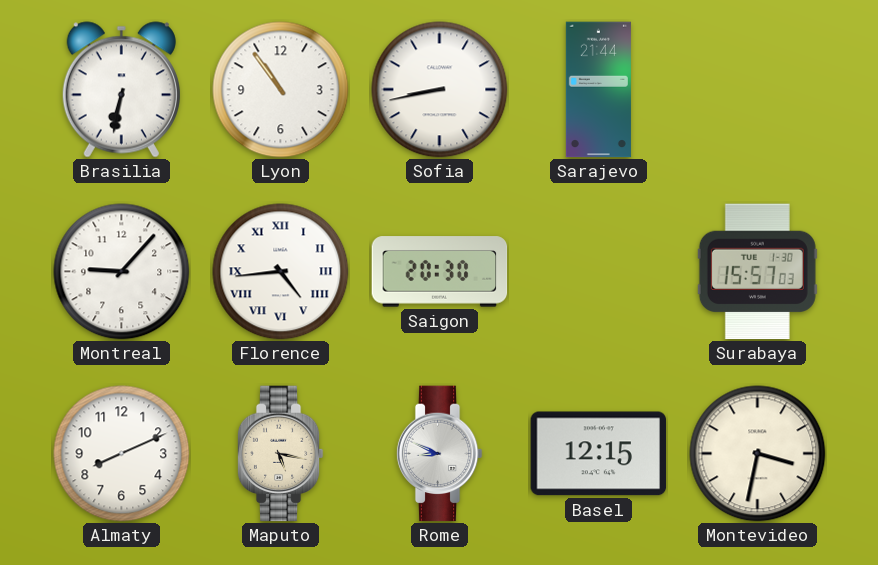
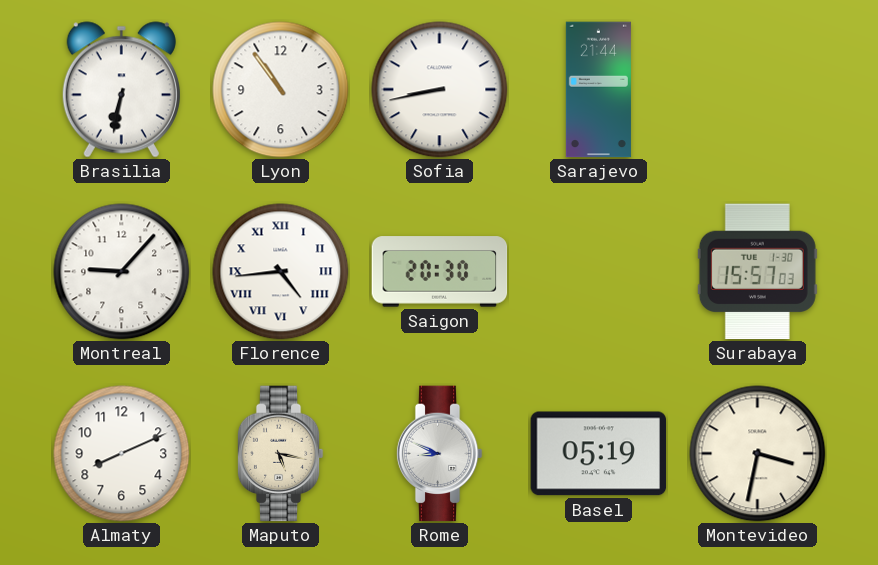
Basel: 12:15 -> 05:19 (599, 454)
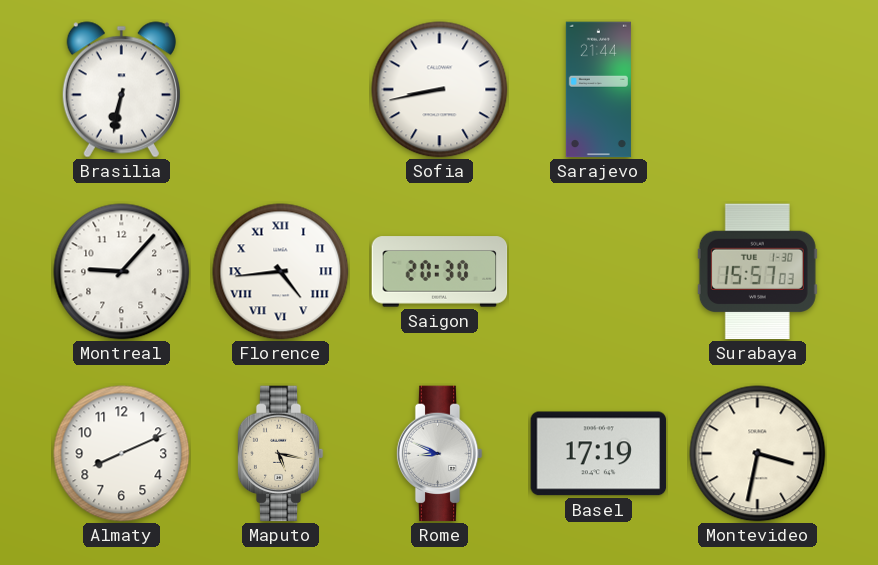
Lyon: 10:54 -> none (281, 90)
Basel: 05:19 -> 17:19 (599, 454)
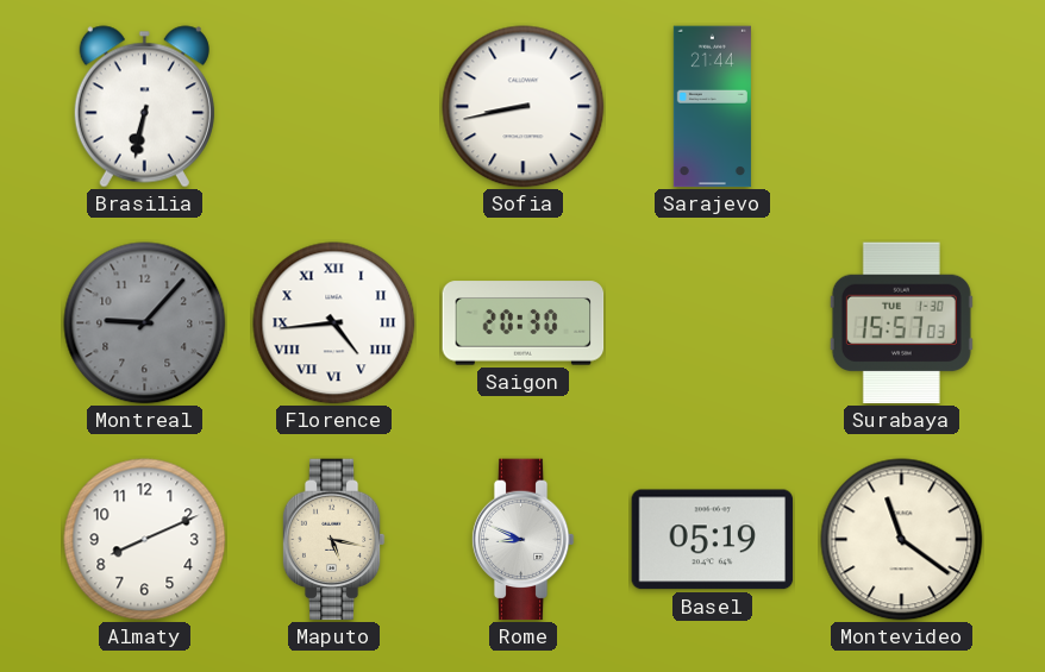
Montreal dial: white -> grey (145, 324)
Basel: 17:19 -> 05:19 (713, 540)
Montevideo: 3:32 -> 11:21 (902, 540)
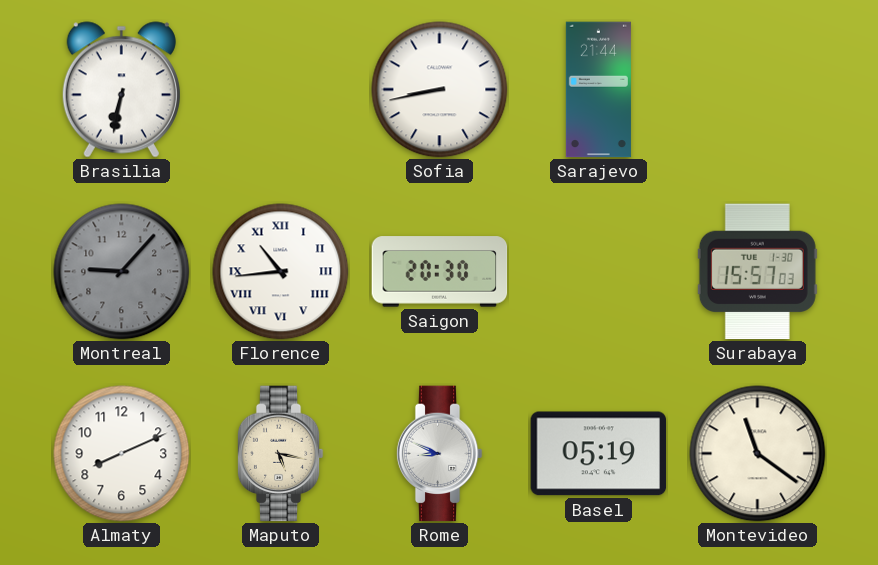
Florence: 4:44 -> 10:44 (281, 272)
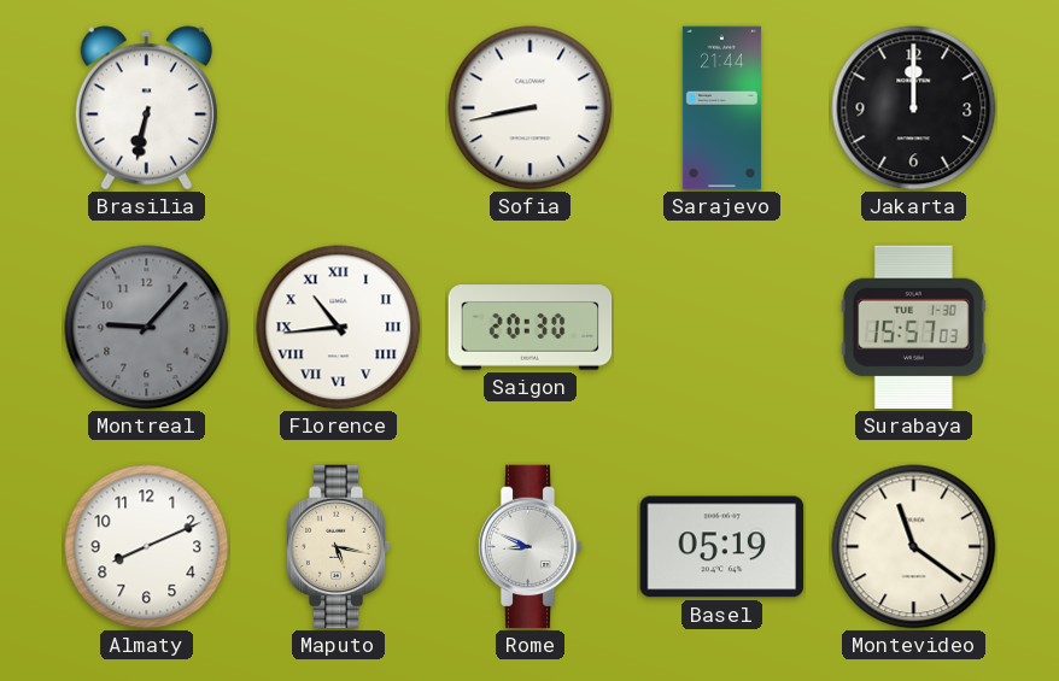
Jakarta: none -> 12:00 (914, 108)
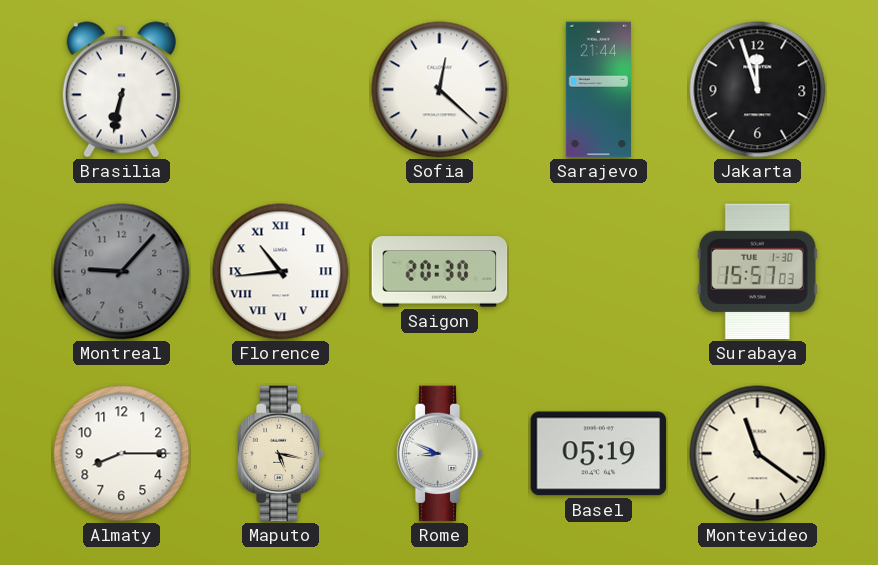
Sofia: 8:43 -> 12:22 (440, 90)
Jakarta: 12:00 -> 11:57 (758, 90)
Almaty: 8:11 -> 8:15 (122, 454)
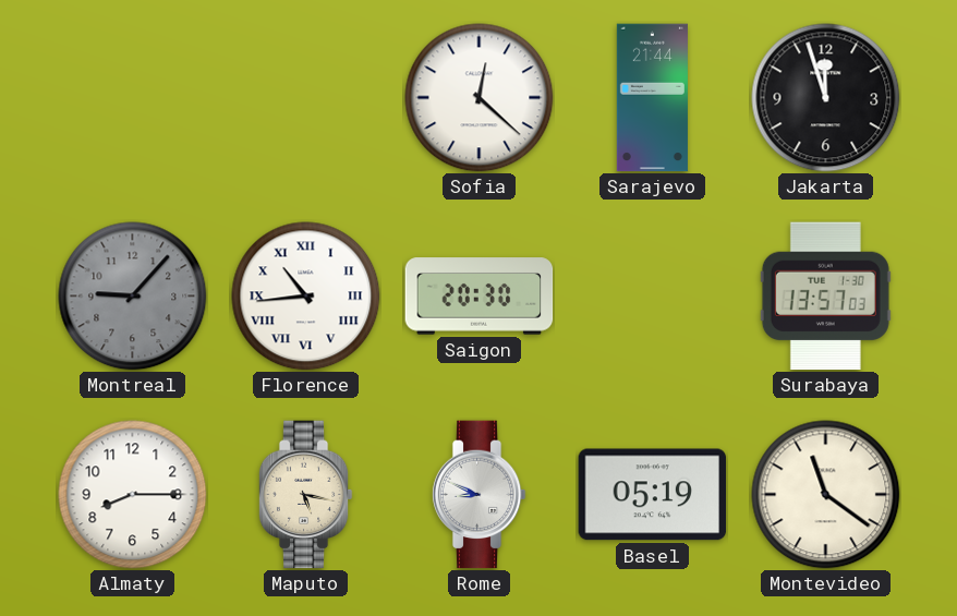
Brasilia: 6:32 -> none (121, 90)
Surabaya: 15:57 -> 13:57 (825, 297)
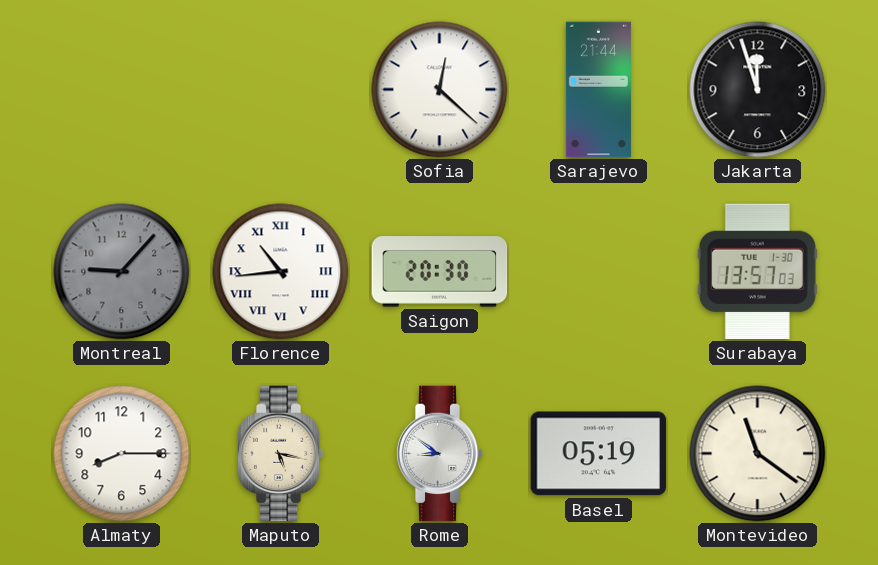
Rome: 8:49 -> 8:51 (439, 454)
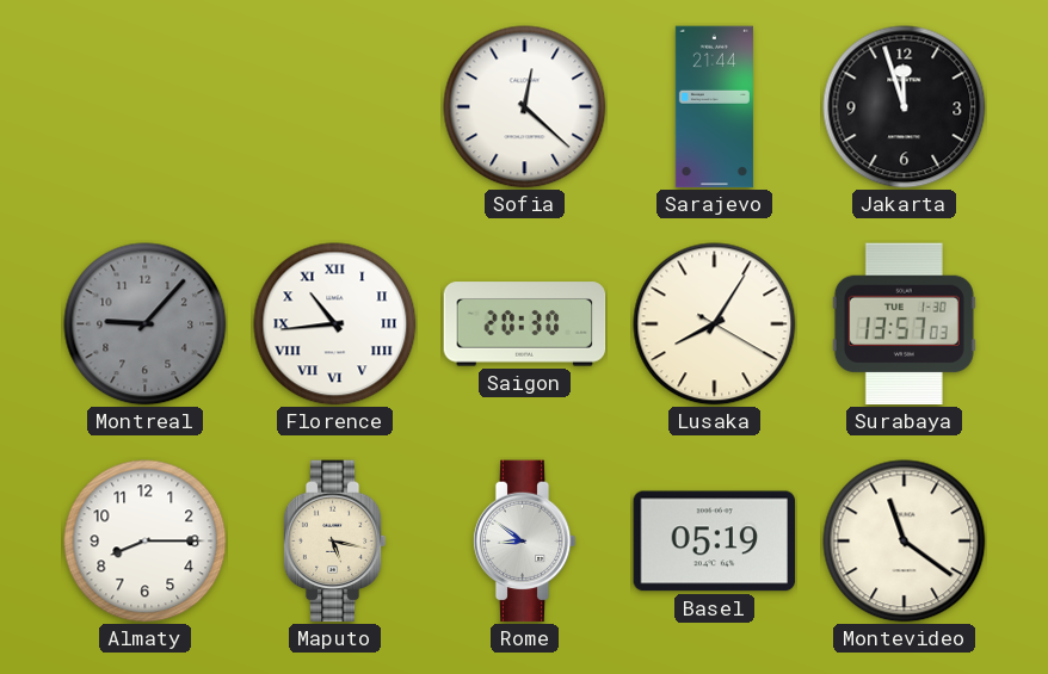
Lusaka: none -> 8:05 (715, 324)
